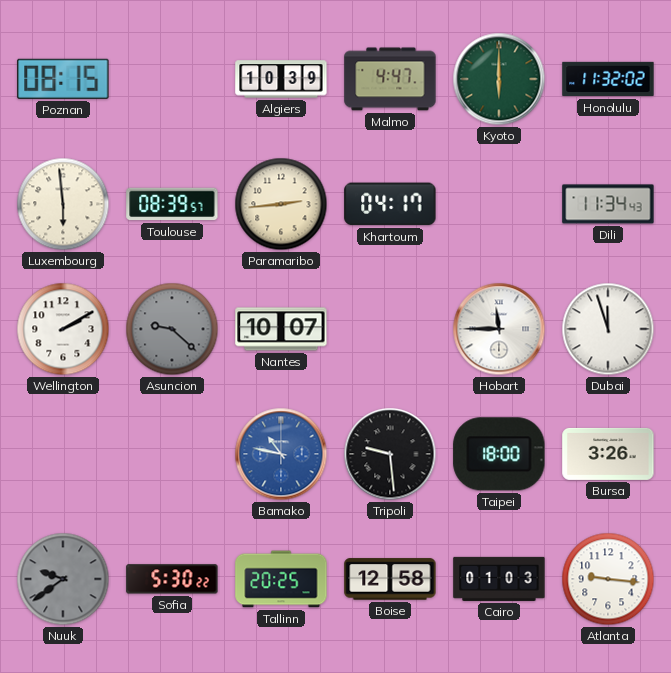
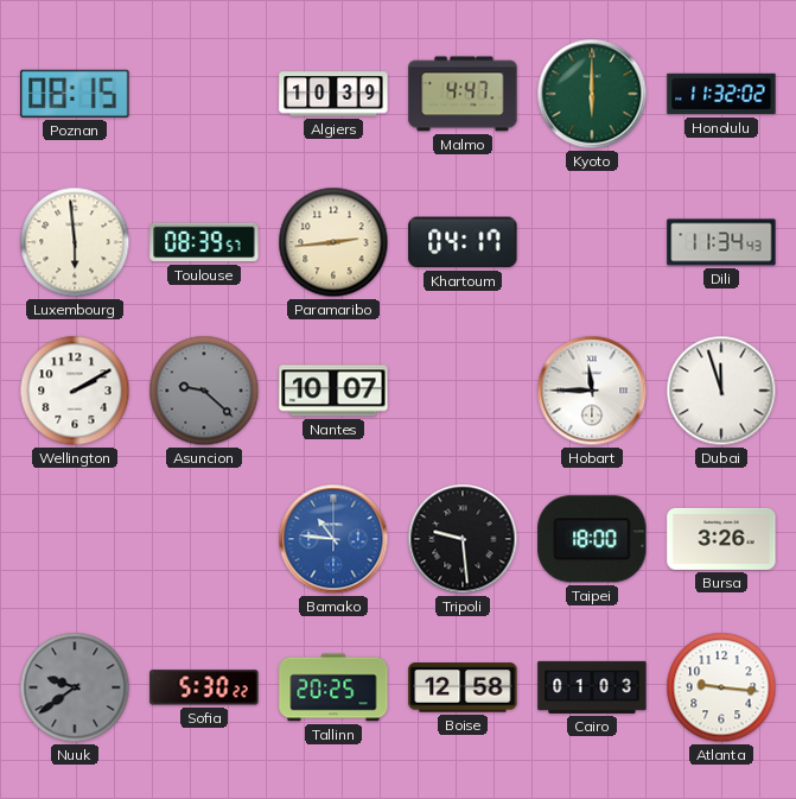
Bamako: 10:47 -> 10:46 (333, 539)
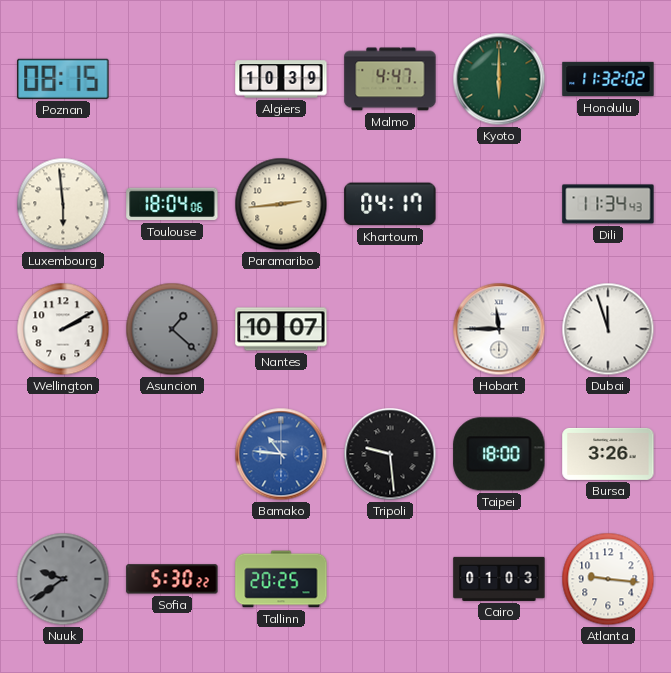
Toulouse: 08:39 -> 18:04 (172, 204)
Asuncion: 9:22 -> 1:22 (172, 329)
Boise: 12:58 -> none (463, 687)
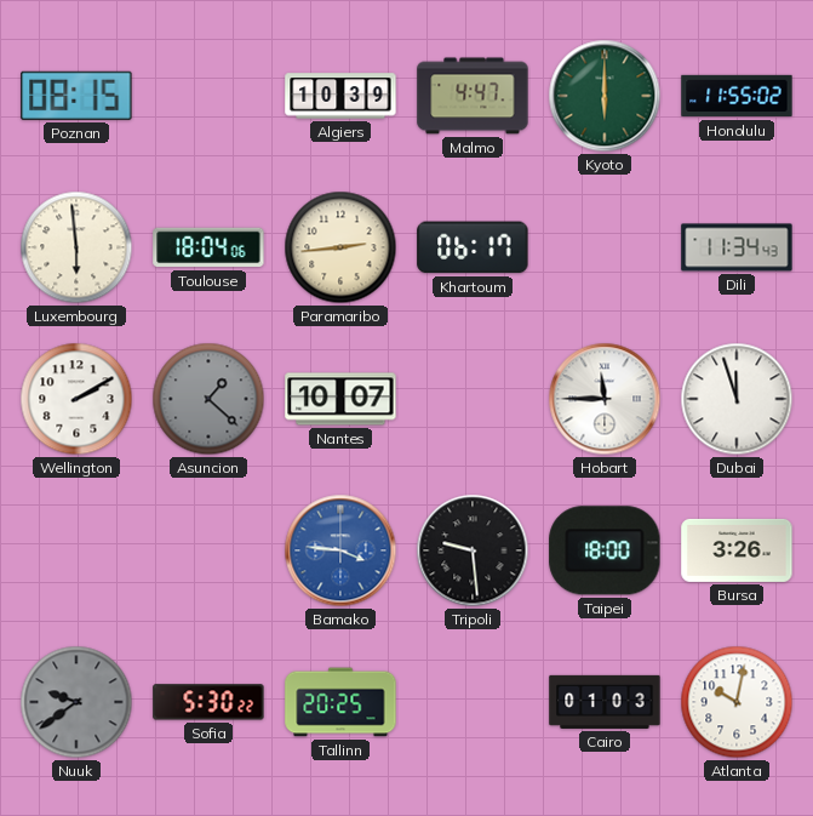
Honolulu: 11:32 -> 11:55 (737, 96)
Khartoum: 04:17 -> 06:17 (473, 247)
Bamako: 10:46 -> 3:46 (340, 550)
Atlanta: 9:16 -> 10:02 (737, 702)
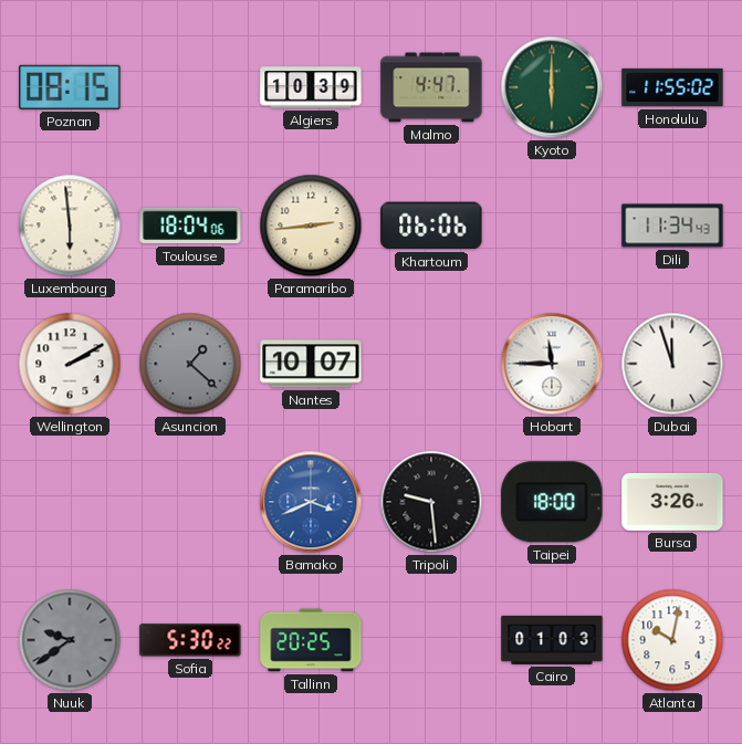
Khartoum: 06:17 -> 06:06 (431, 226)
Bamako: 3:46 -> 3:41 (311, 502)
